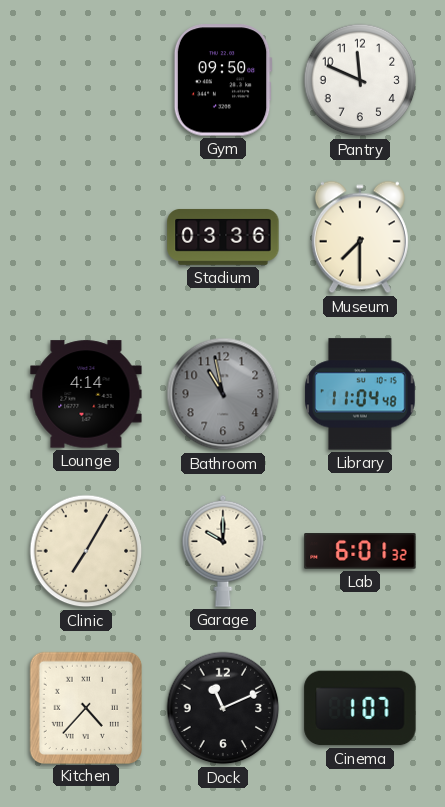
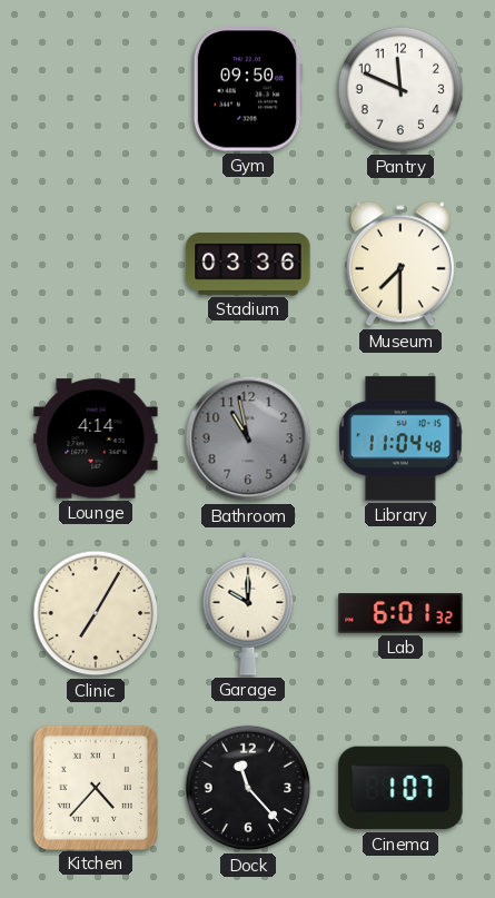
Dock: 11:11 -> 11:23 (248, 788)
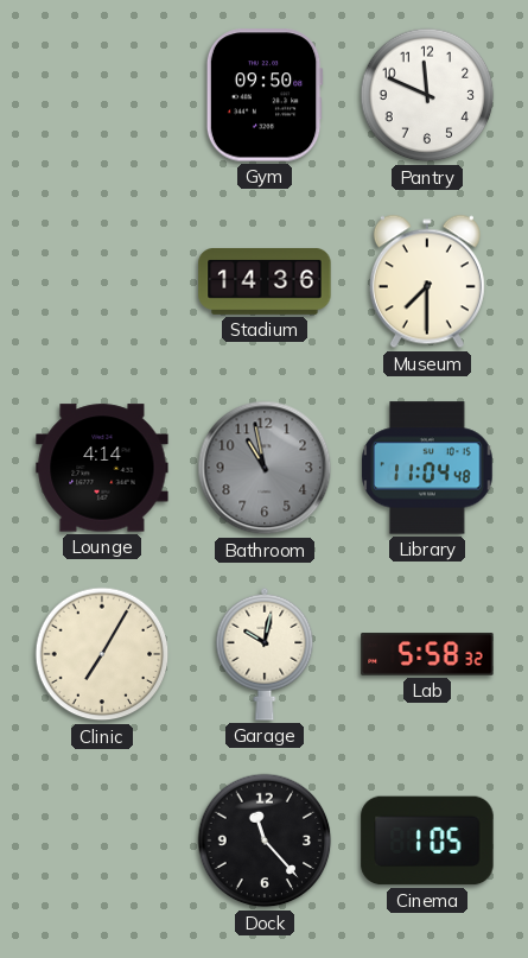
Stadium: 03:36 -> 14:36 (265, 281)
Garage: 10:00 -> 10:02 (265, 654)
Lab: 6:01 -> 5:58 (427, 654)
Kitchen: 4:37 -> none (95, 787)
Cinema: 1:07 -> 1:05 (427, 840)
